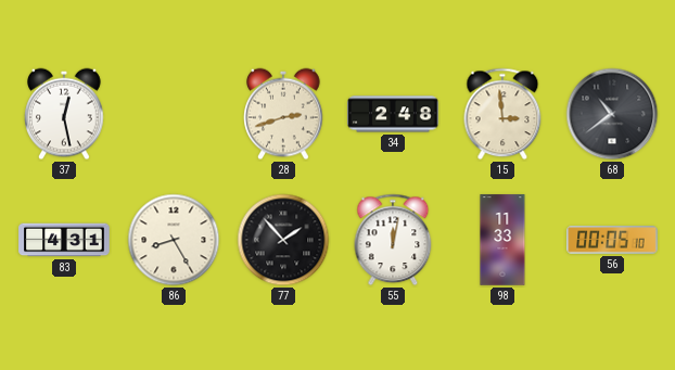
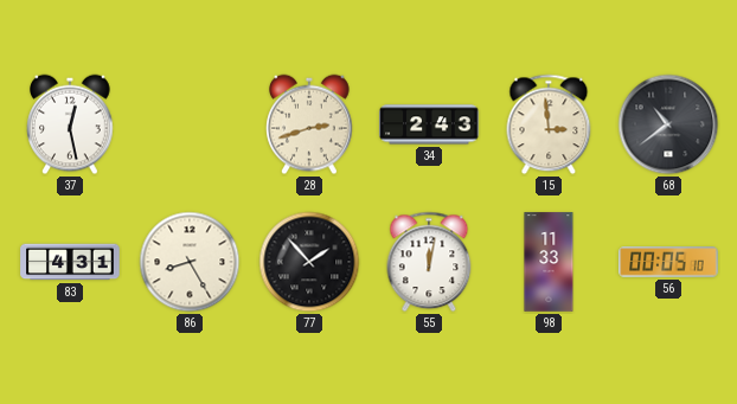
34: 2:48 -> 2:43 (429, 124)
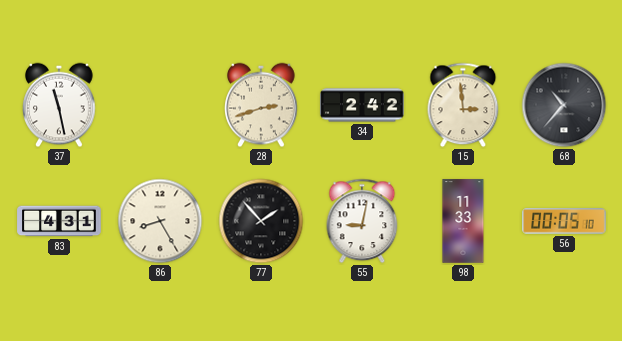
37: 12:28 -> 11:28 (59, 105)
34: 2:43 -> 2:42 (362, 105)
68: 10:39 -> 10:37 (564, 105)
55: 12:02 -> 9:02 (362, 221)
